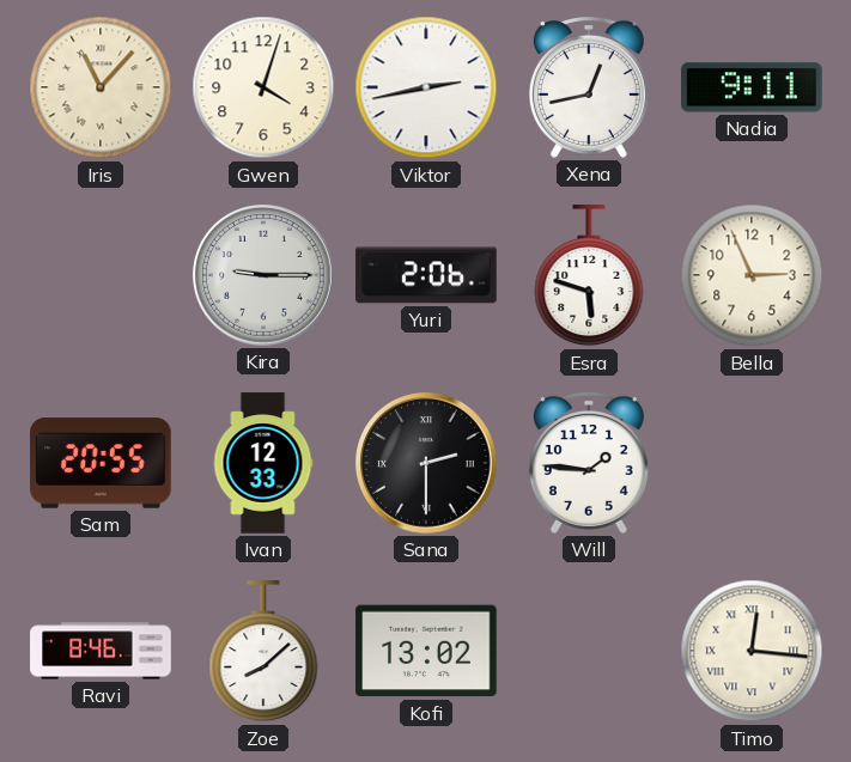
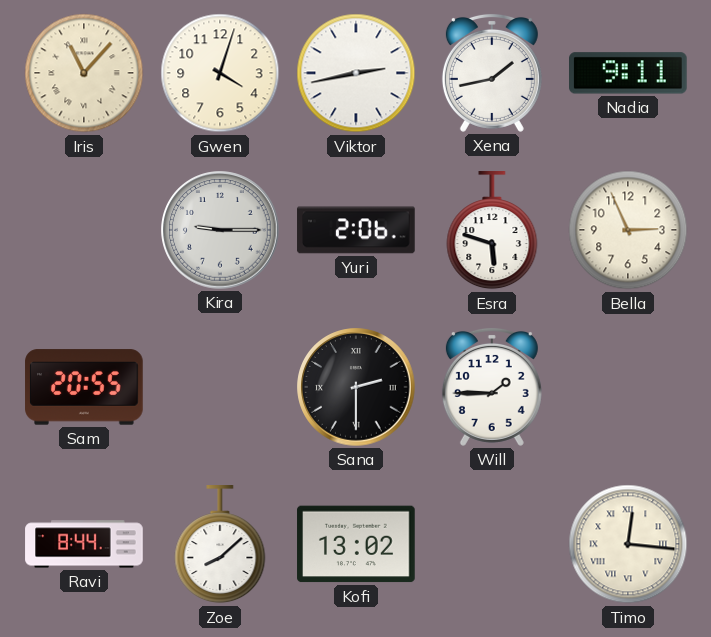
Xena: 12:43 -> 1:43 (492, 73)
Ivan: 12:33 -> none (263, 463)
Will: 1:46 -> 1:45 (492, 387)
Ravi: 8:46 -> 8:44 (84, 544)
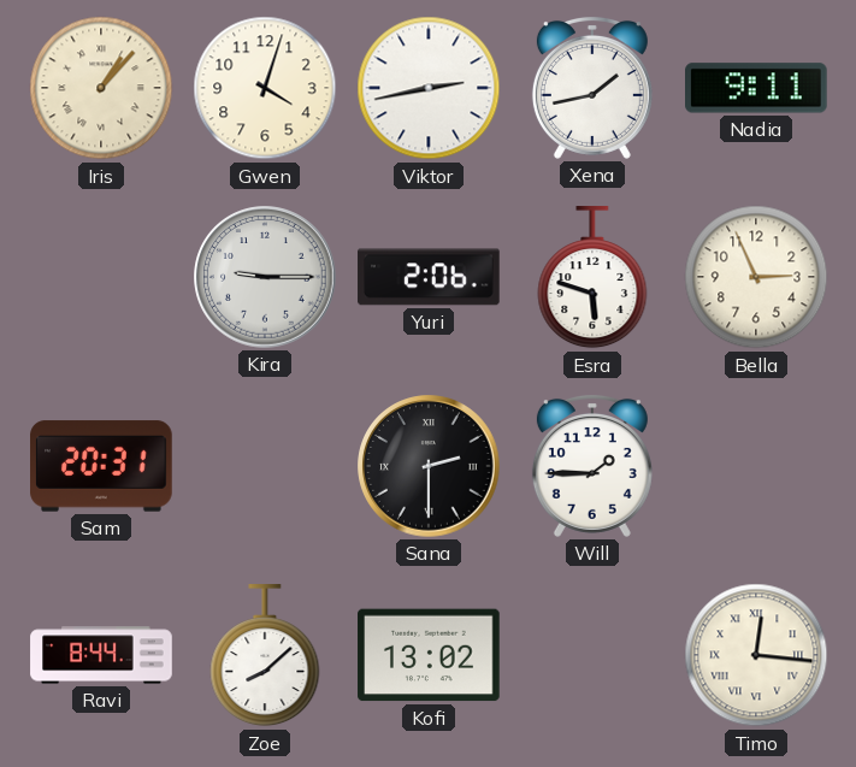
Iris: 11:07 -> 1:07 (101, 88)
Sam: 20:55 -> 20:31 (101, 466)
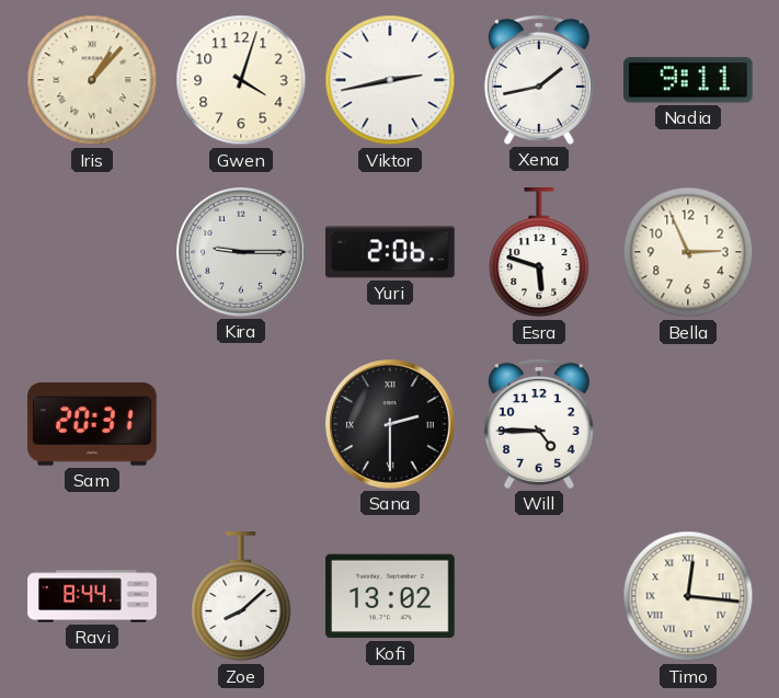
Will: 1:45 -> 4:45 (539, 424)
